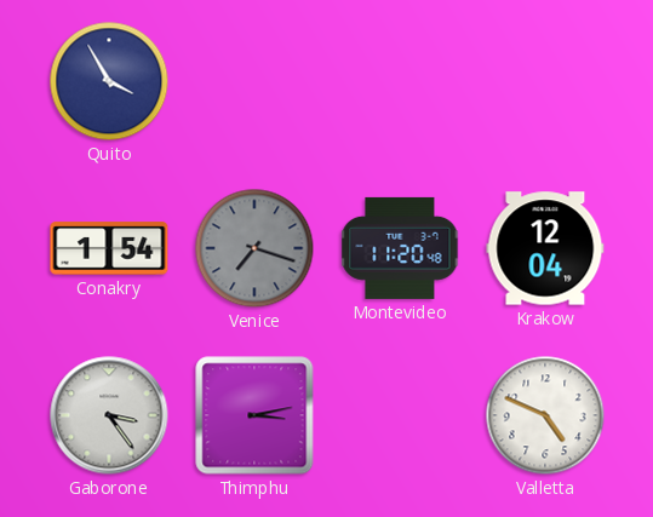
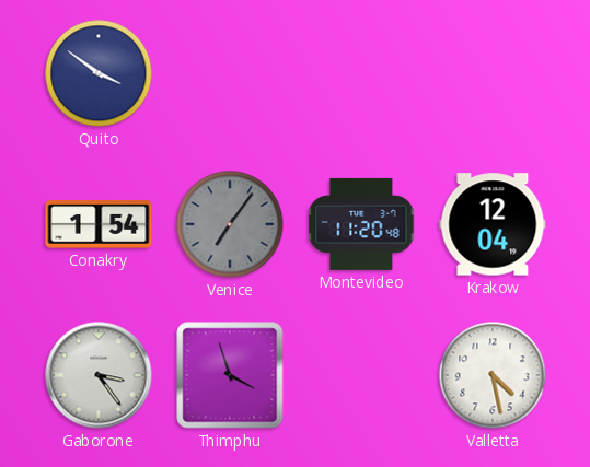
Quito: 3:55 -> 3:51 (99, 73)
Venice: 7:18 -> 7:06 (230, 224)
Thimphu: 3:13 -> 3:57 (230, 375)
Valletta: 4:49 -> 4:28 (493, 375)
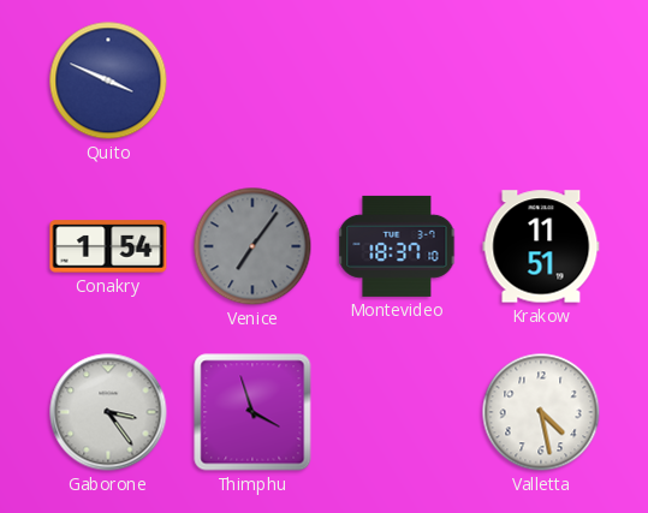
Quito: 3:51 -> 3:49 (108, 80)
Montevideo: 11:20 -> 18:37 (397, 246)
Krakow: 12:04 -> 11:51 (541, 246)
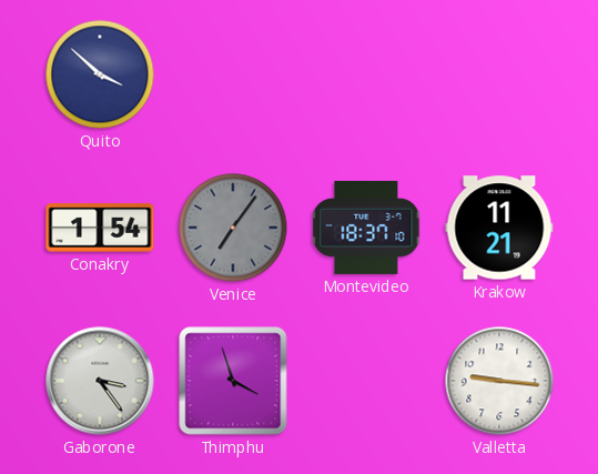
Quito: 3:49 -> 3:52 (100, 74)
Krakow: 11:51 -> 11:21 (499, 228)
Valletta: 4:28 -> 9:16 (499, 381)
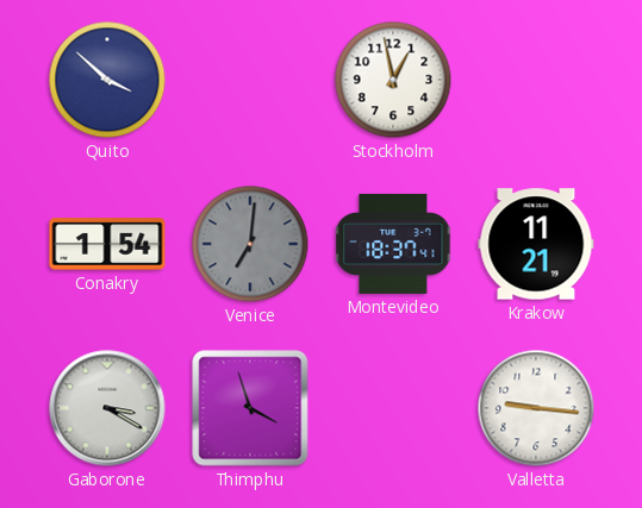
Stockholm: none -> 12:58 (393, 80)
Venice: 7:06 -> 7:01 (250, 244)
Montevideo: 18:37:10 -> 18:37:41 (393, 244)
Gaborone: 3:24 -> 3:20 (107, 408)
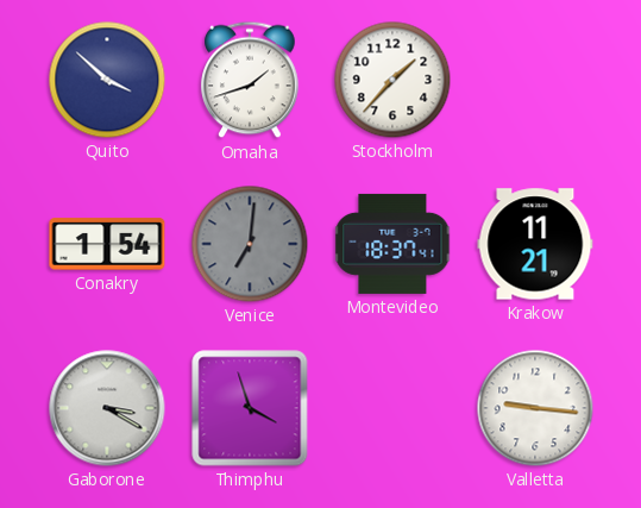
Omaha: none -> 1:42 (250, 80)
Stockholm: 12:58 -> 1:37 (392, 80)
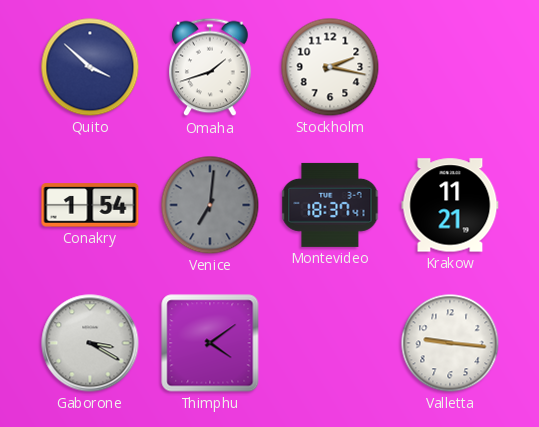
Stockholm: 1:37 -> 2:17 (330, 67)
Thimphu: 3:57 -> 4:09 (210, 343)
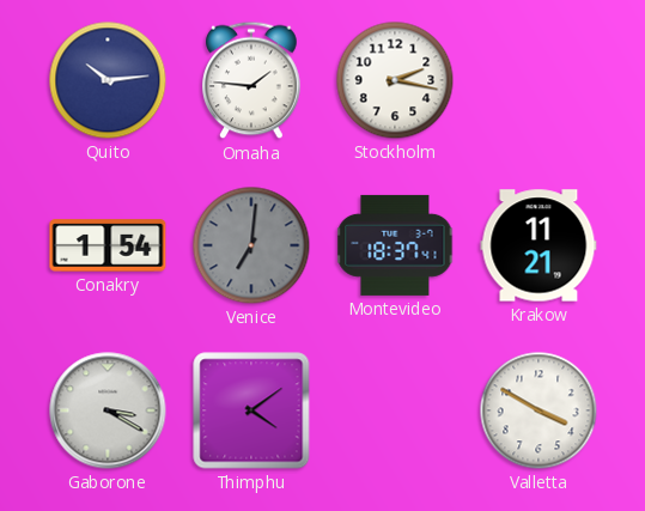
Quito: 3:52 -> 10:14 (108, 80)
Omaha: 1:42 -> 1:46 (251, 80)
Valletta: 9:16 -> 3:50 (538, 410)
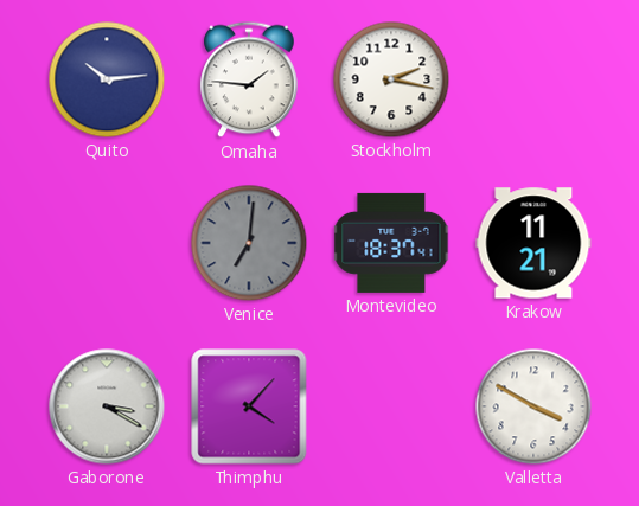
Conakry: 1:54 -> none (108, 245)
Thimphu: 4:09 -> 4:07 (249, 406)
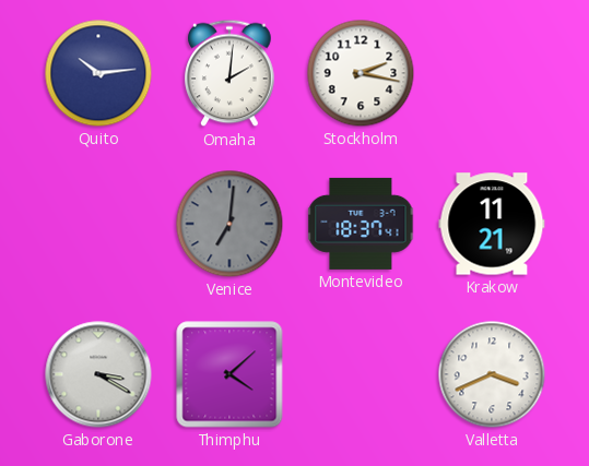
Omaha: 1:46 -> 2:01 (229, 73)
Thimphu: 4:07 -> 4:08 (229, 374)
Valletta: 3:50 -> 3:41 (492, 374)
